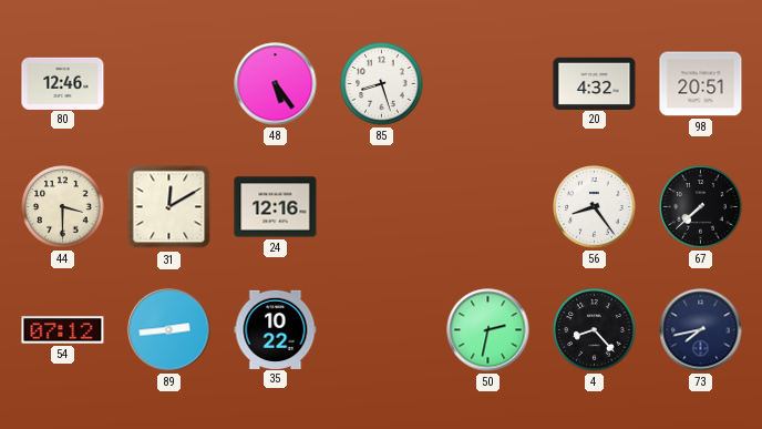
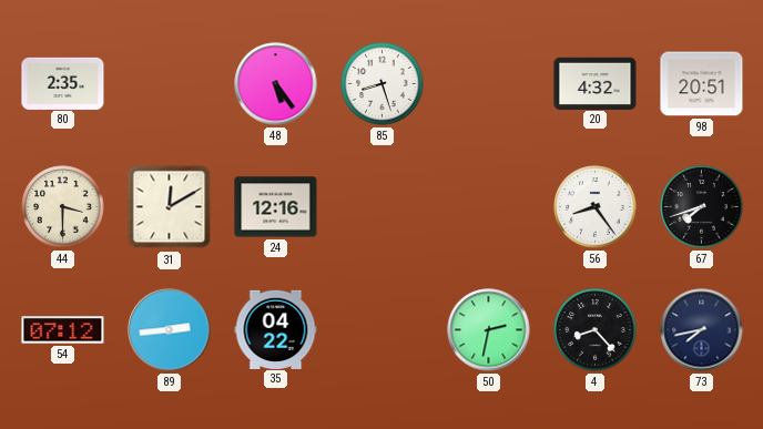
80: 12:46 -> 2:35 (63, 83)
67: 7:38 -> 7:42 (702, 207)
35: 10:22 -> 04:22 (276, 329)
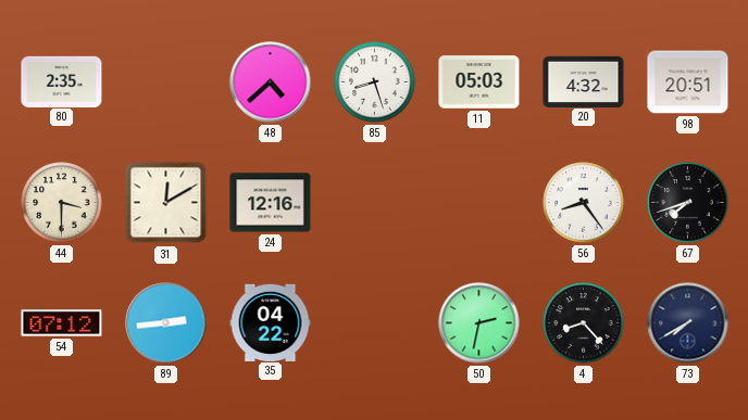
48: 5:24 -> 4:38 (271, 82)
11: none -> 05:03 (479, 82)
73: 7:43 -> 7:40 (688, 323)
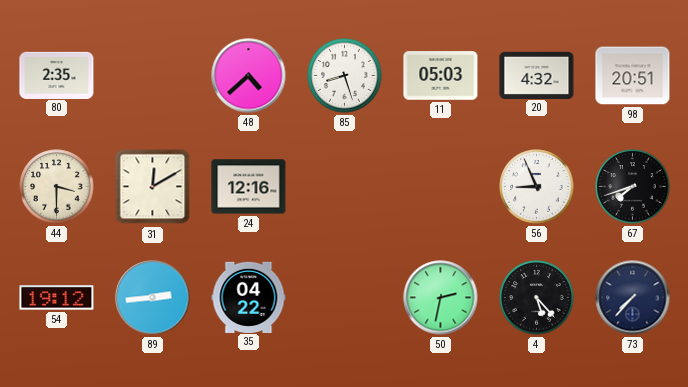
56: 8:24 -> 8:56 (537, 187)
54: 07:12 -> 19:12 (57, 298)
4: 8:23 -> 5:23 (537, 298)
73: 7:40 -> 7:37 (633, 298)
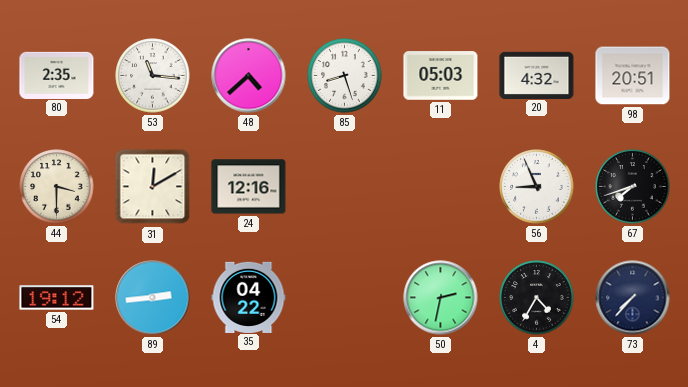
53: none -> 11:16 (153, 76)
4: 5:23 -> 4:35 (537, 298)
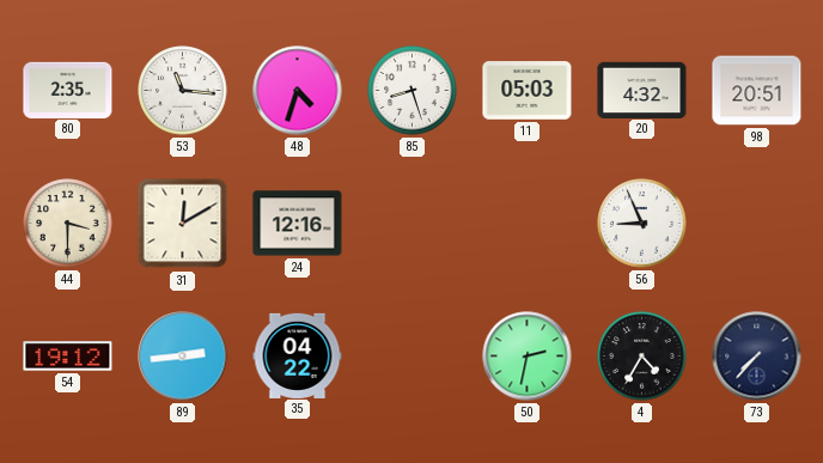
48: 4:38 -> 4:33 (298, 91)
67: 7:42 -> none (633, 187)
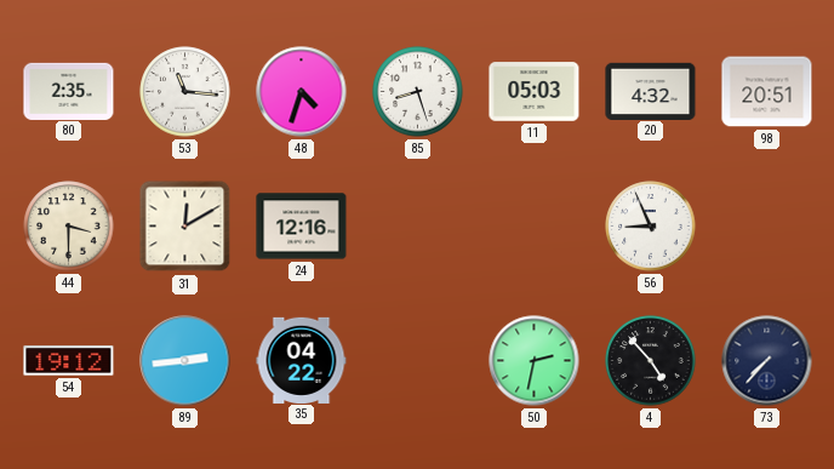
4: 4:35 -> 4:53 (651, 361)
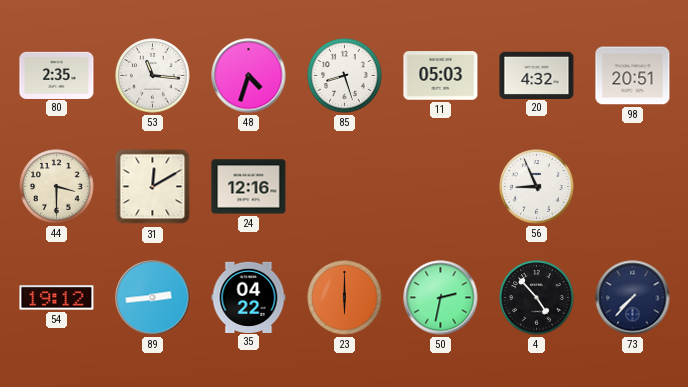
23: none -> 6:00 (345, 298)
